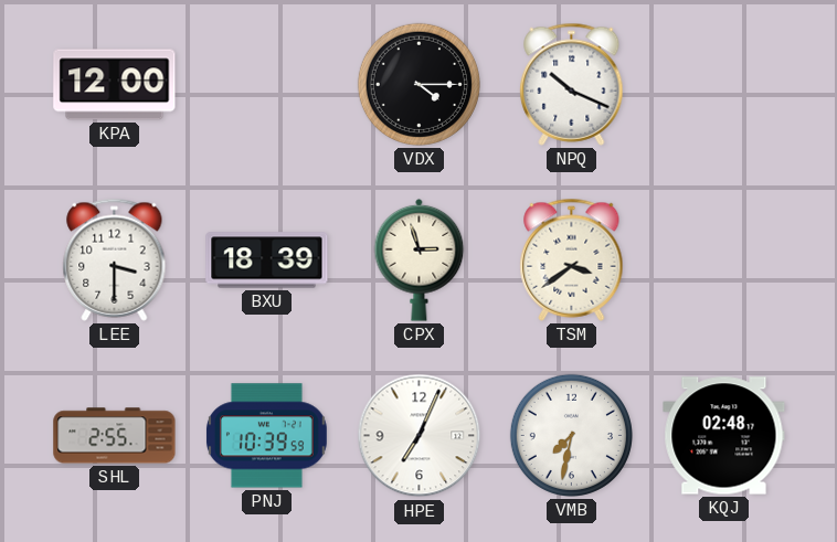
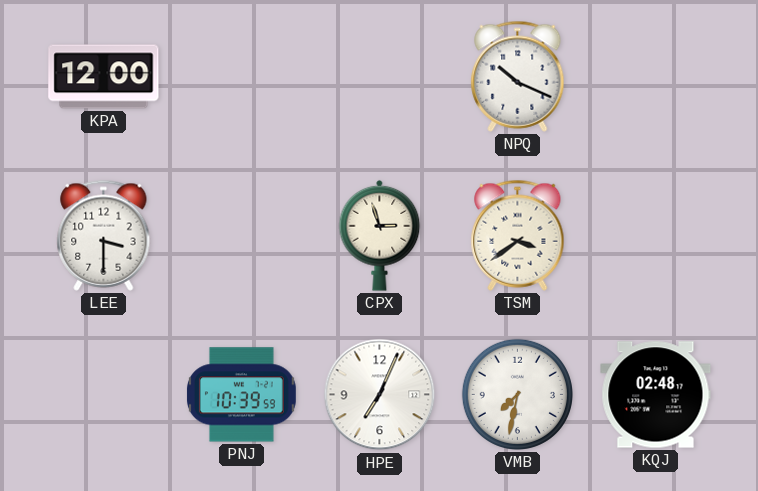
VDX: 4:15 -> none (418, 84)
BXU: 18:39 -> none (267, 261)
SHL: 2:55 -> none (115, 436)
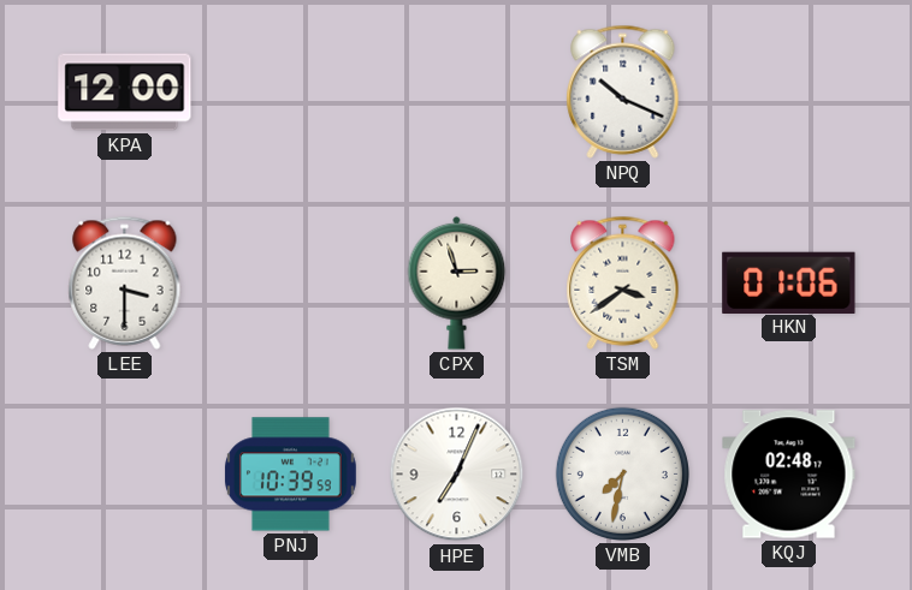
HKN: none -> 01:06 (789, 282)
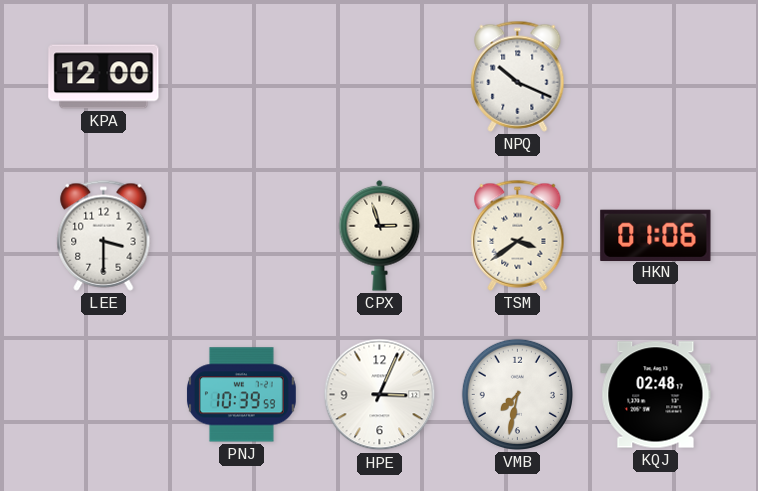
HPE: 7:04 -> 3:04 (380, 395)
